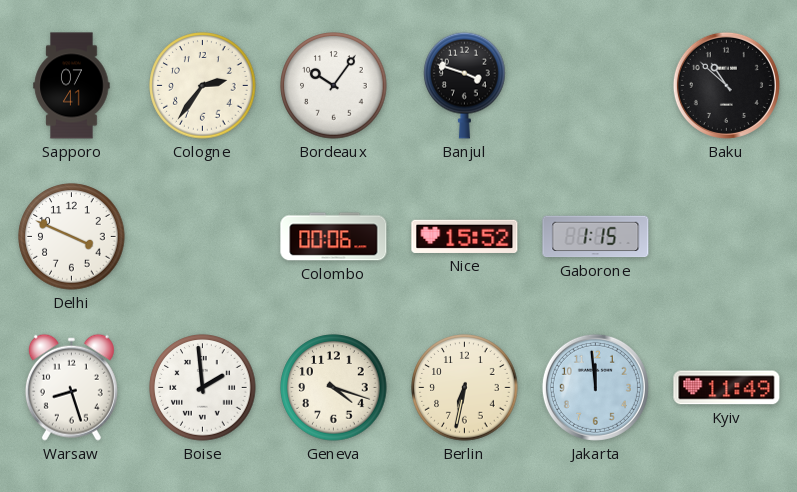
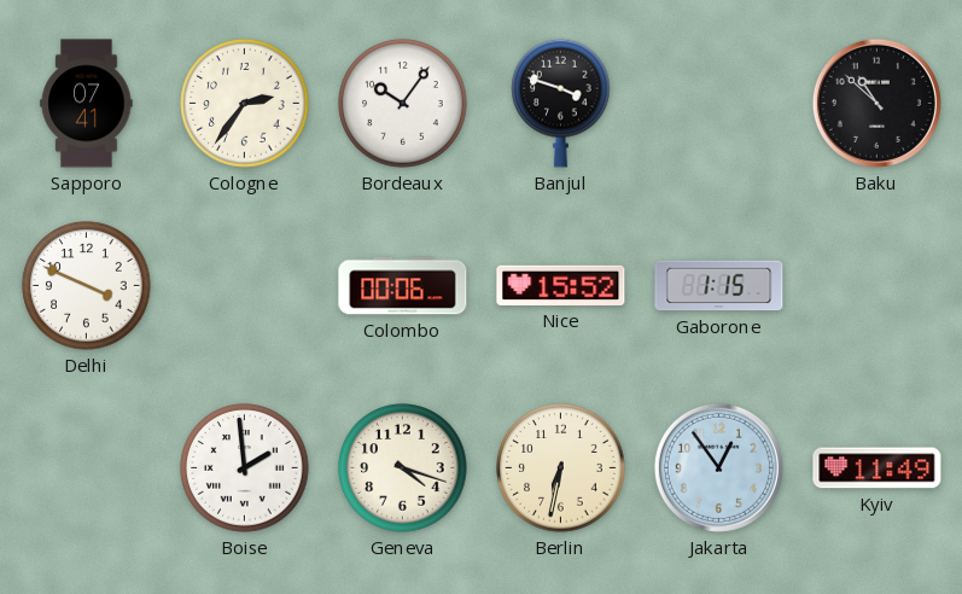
Warsaw: 8:27 -> none (71, 387)
Jakarta: 11:59 -> 12:54 (718, 467)
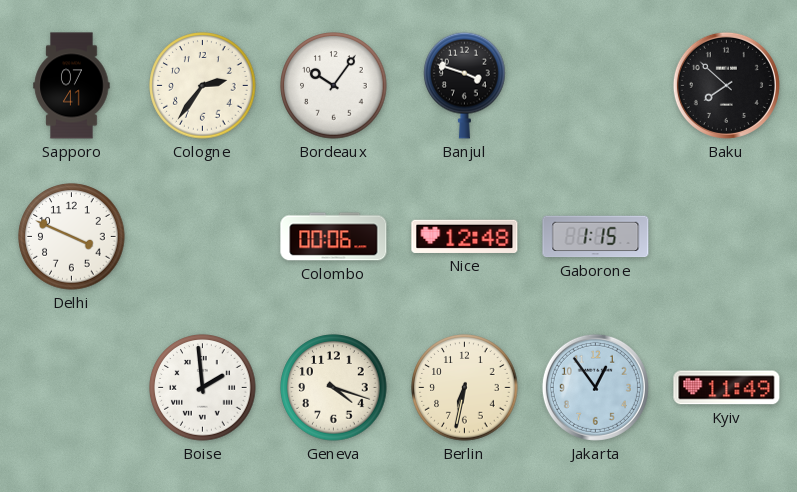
Baku: 10:52 -> 7:52 (726, 85)
Nice: 15:52 -> 12:48 (465, 236)
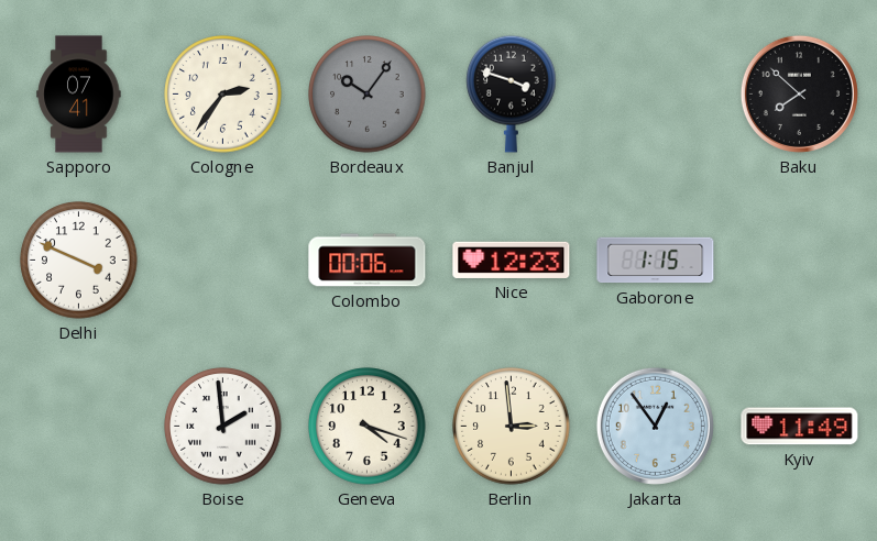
Bordeaux dial: white -> grey (368, 95)
Nice: 12:48 -> 12:23 (512, 260)
Berlin: 6:32 -> 2:59 (512, 427)
